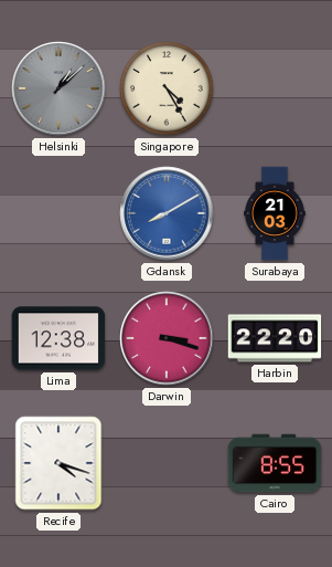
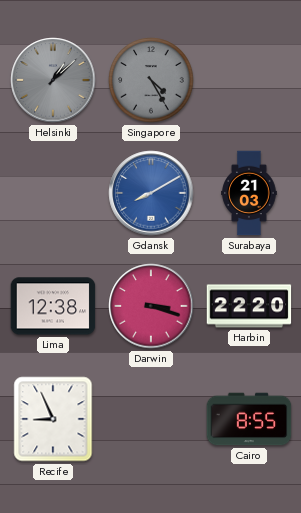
Singapore dial: cream -> grey (151, 80)
Recife: 4:18 -> 8:56 (53, 419)
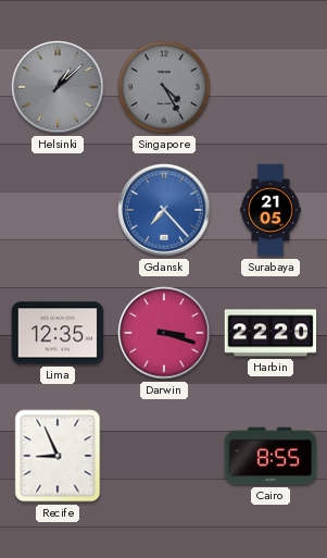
Gdansk: 8:10 -> 7:23 (164, 210)
Surabaya: 21:03 -> 21:05 (271, 210)
Lima: 12:38 -> 12:35 (58, 333)
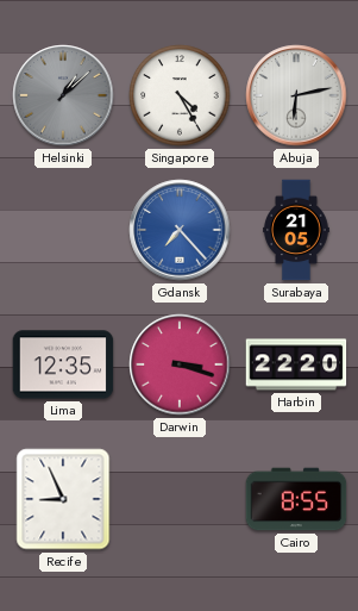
Singapore dial: grey -> white (180, 95)
Abuja: none -> 6:13 (296, 95)
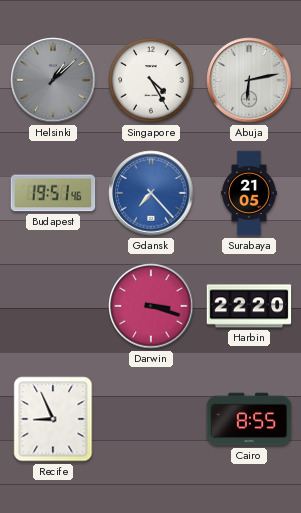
Budapest: none -> 19:51 (53, 193)
Lima: 12:35 -> none (63, 364)
